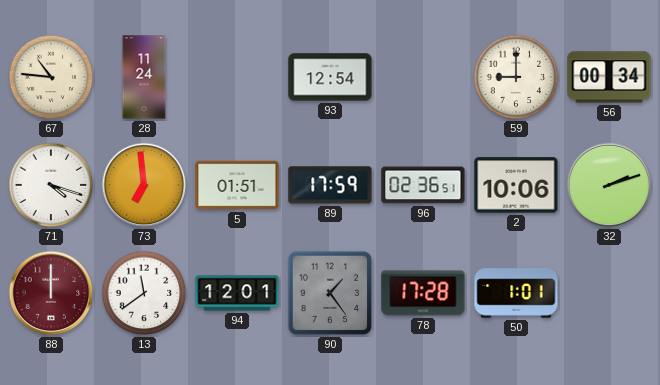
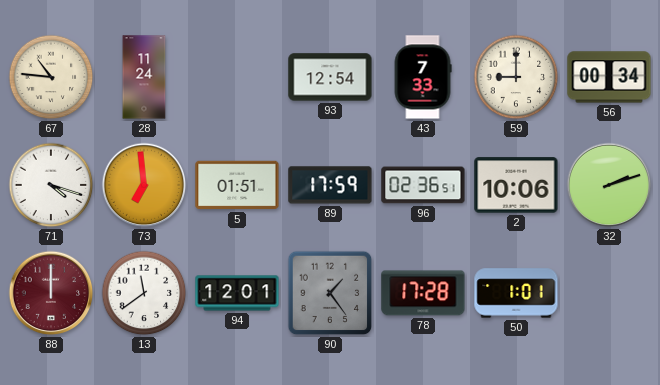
43: none -> 7:33 (423, 77)
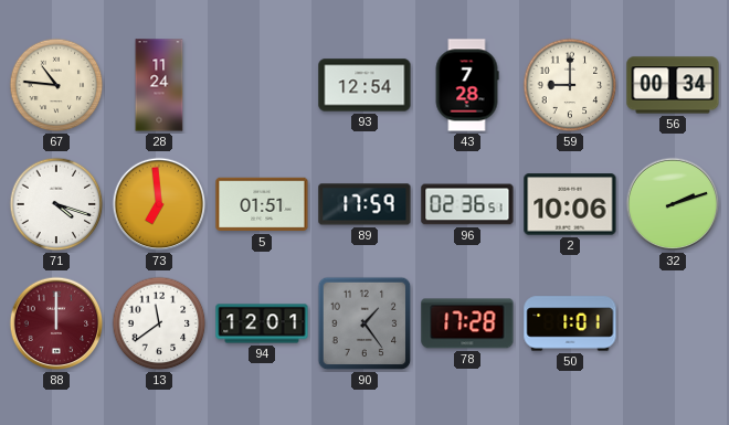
43: 7:33 -> 7:28 (467, 85)
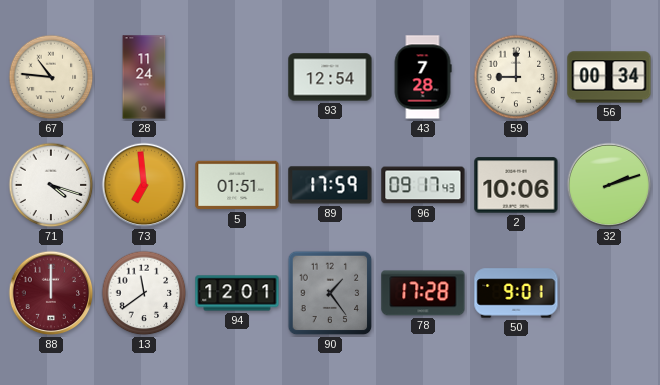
96: 02:36 -> 09:17 (423, 185)
50: 1:01 -> 9:01 (516, 293)
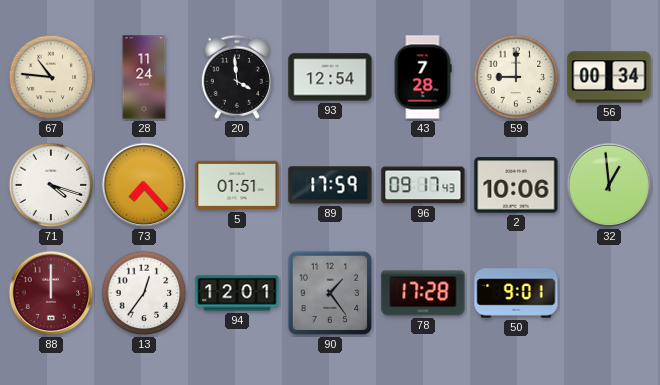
20: none -> 3:59 (237, 77)
73: 6:59 -> 7:23 (144, 185)
32: 2:12 -> 12:59 (609, 185)
13: 11:39 -> 12:36 (144, 293)
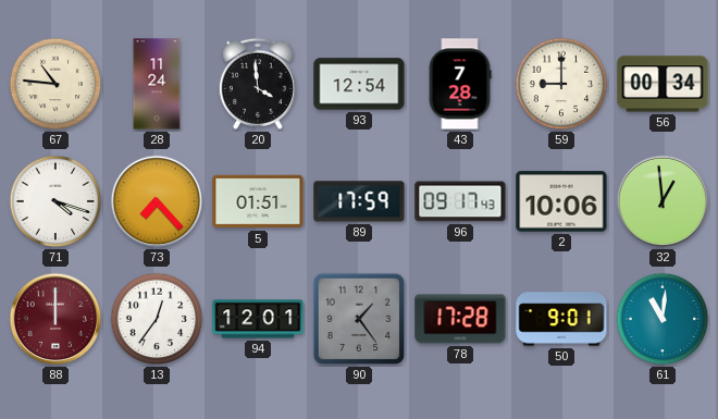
61: none -> 11:01 (663, 319)
